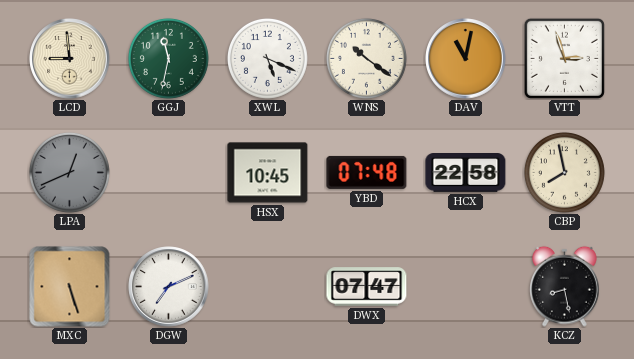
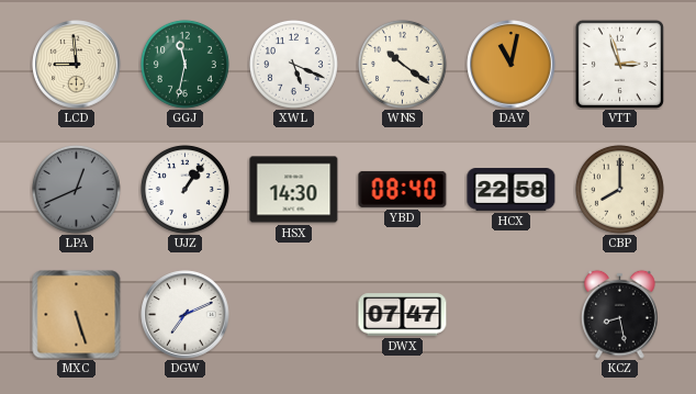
UJZ: none -> 1:06 (184, 189)
HSX: 10:45 -> 14:30 (294, 190)
YBD: 07:48 -> 08:40 (403, 189)
CBP: 7:58 -> 8:00 (619, 189)
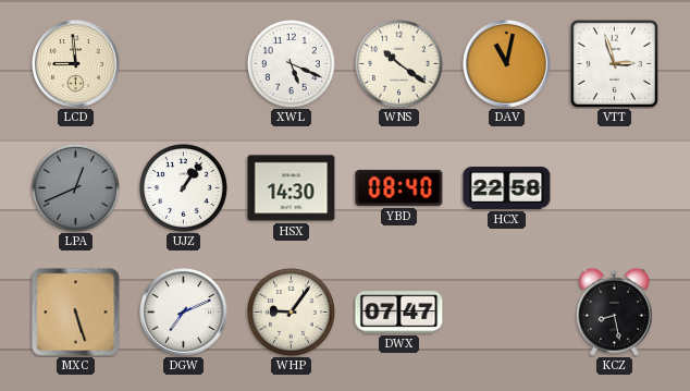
GGJ: 11:32 -> none (184, 64)
CBP: 8:00 -> none (619, 189)
WHP: none -> 9:06 (291, 311)
